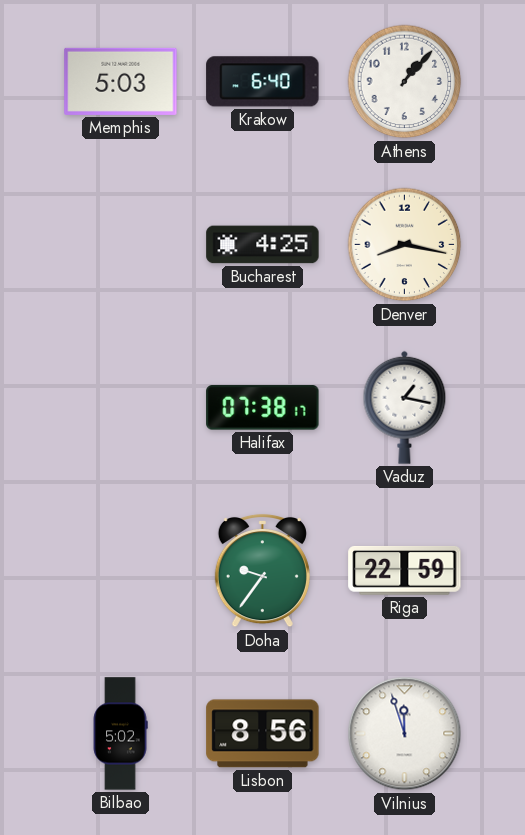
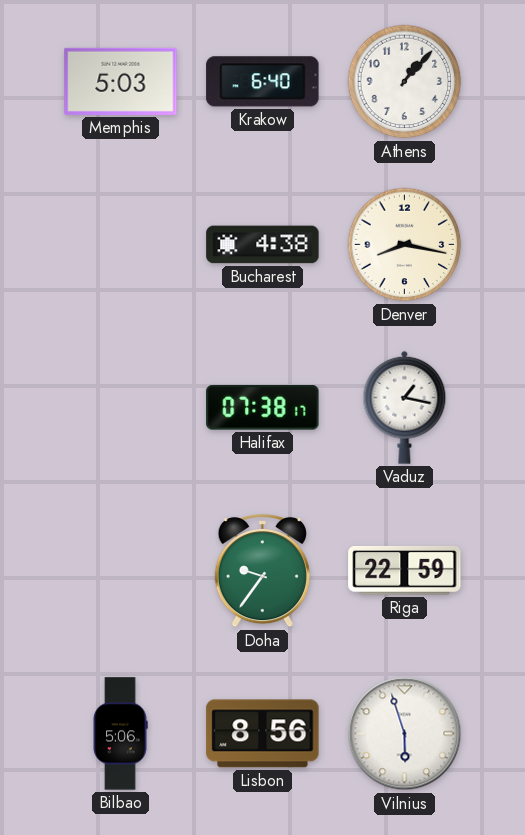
Bucharest: 4:25 -> 4:38 (263, 245)
Bilbao: 5:02 -> 5:06 (120, 734)
Vilnius: 11:57 -> 5:57 (405, 734)
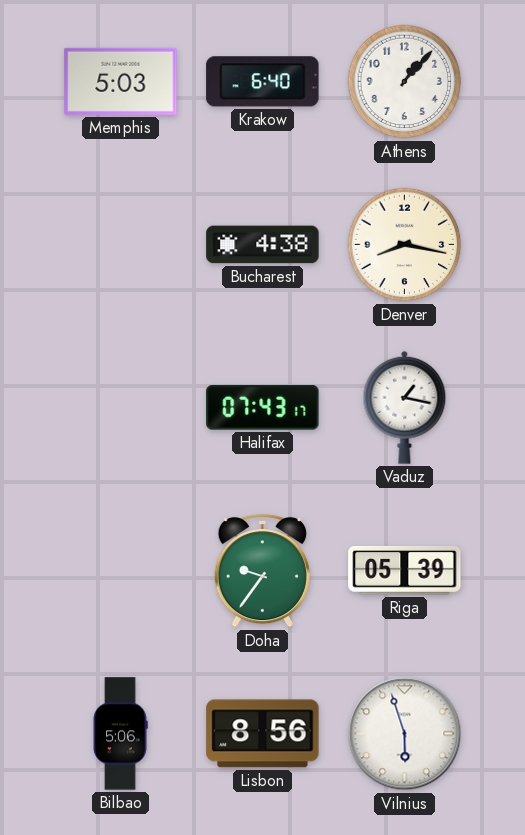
Halifax: 07:38 -> 07:43 (263, 408)
Riga: 22:59 -> 05:39 (405, 571)
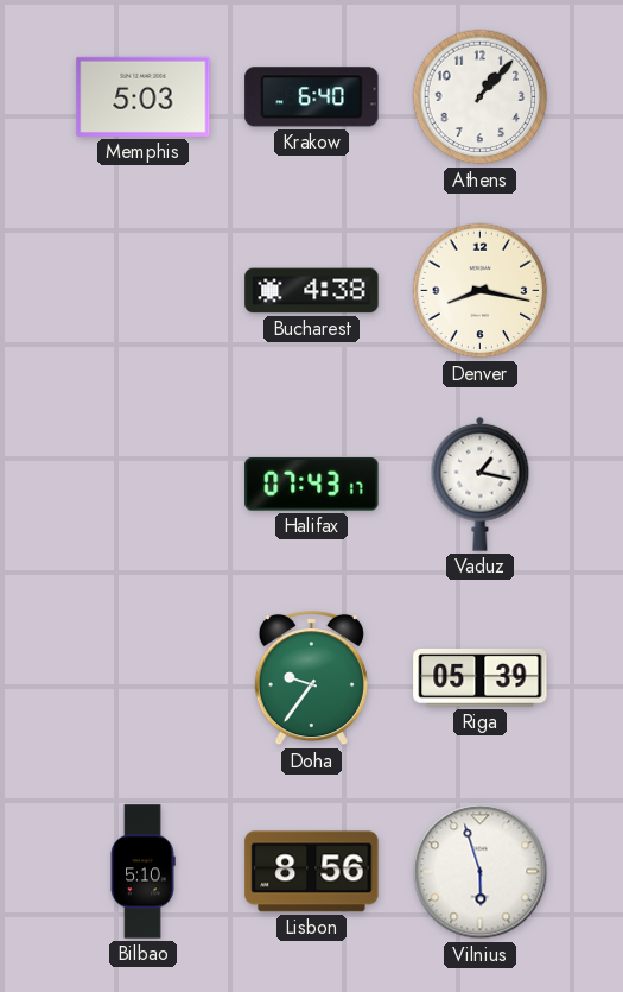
Bilbao: 5:06 -> 5:10 (142, 872)
